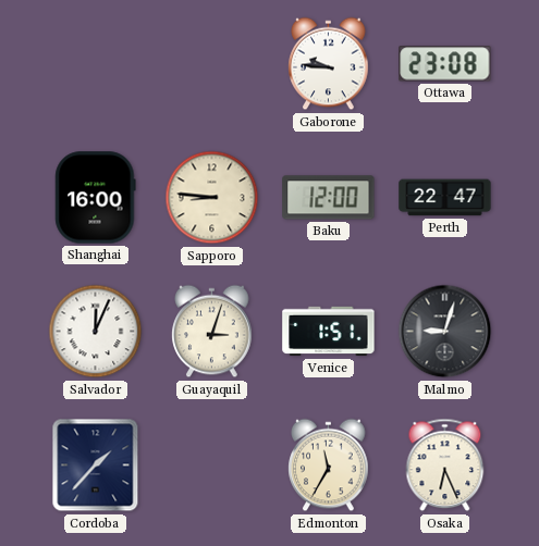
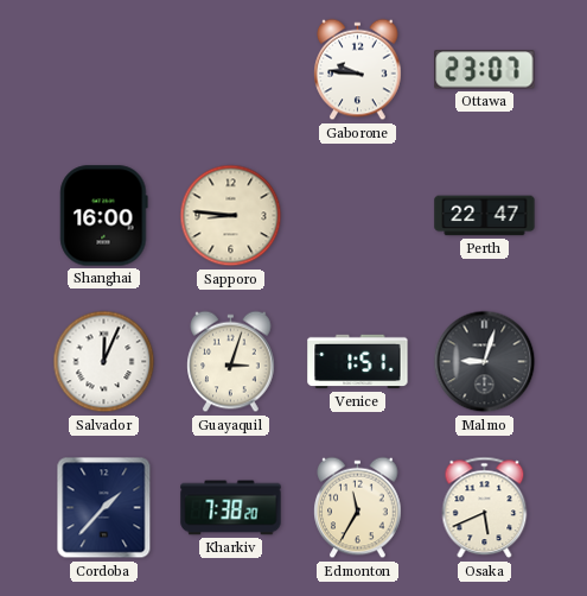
Ottawa: 23:08 -> 23:07 (485, 70)
Baku: 12:00 -> none (329, 198)
Kharkiv: none -> 7:38 (231, 508)
Osaka: 6:26 -> 5:41 (485, 508)
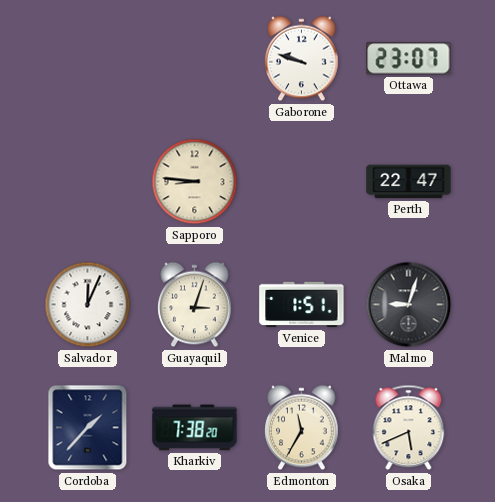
Gaborone: 9:46 -> 9:48 (302, 59)
Shanghai: 16:00 -> none (104, 216)
